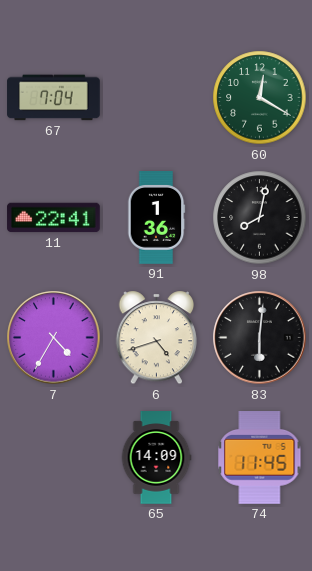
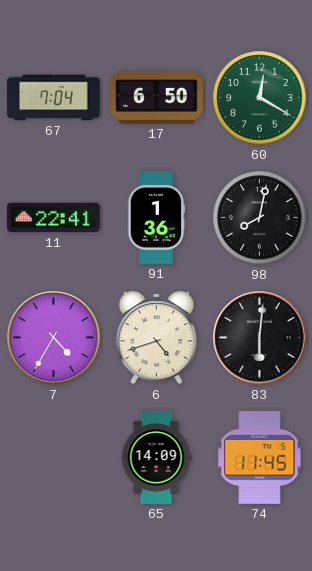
17: none -> 6:50 (157, 98)
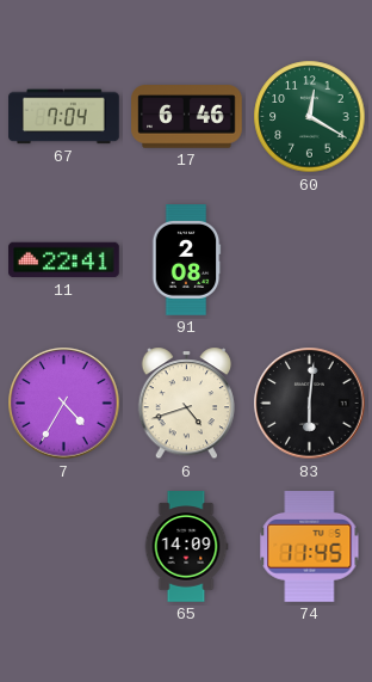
17: 6:50 -> 6:46 (187, 117)
91: 1:36 -> 2:08 (186, 260)
98: 8:02 -> none (260, 218)
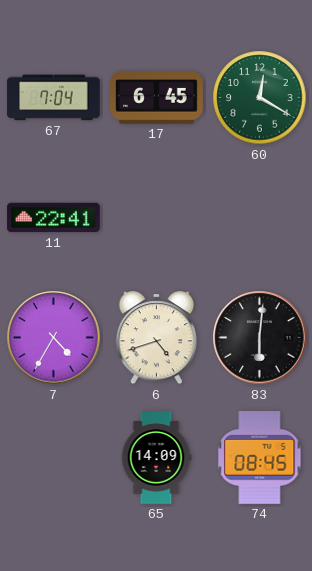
17: 6:46 -> 6:45 (157, 98)
91: 2:08 -> none (186, 260)
74: 11:45 -> 08:45 (260, 458)
